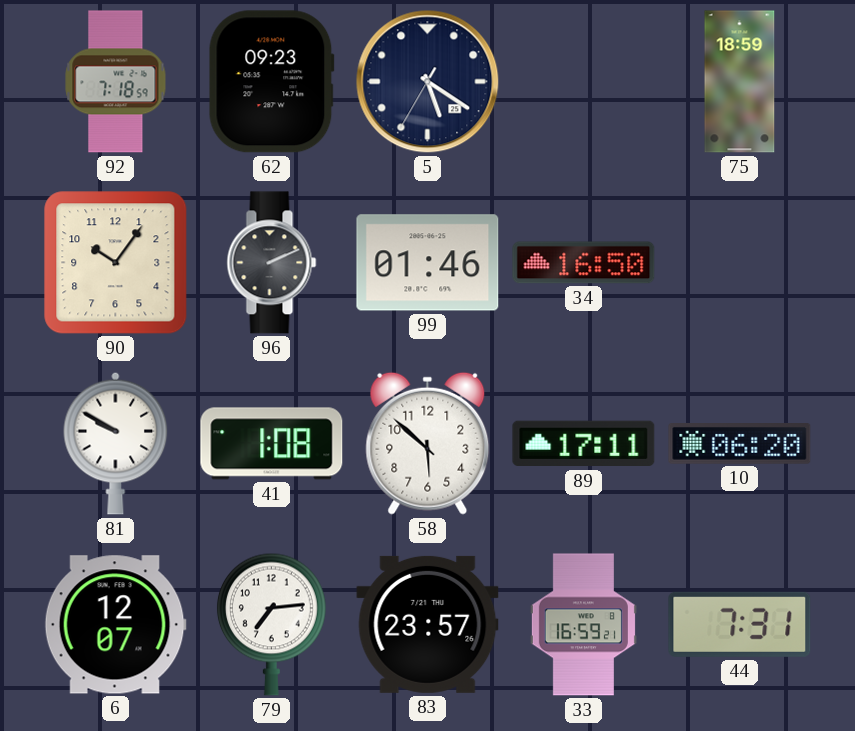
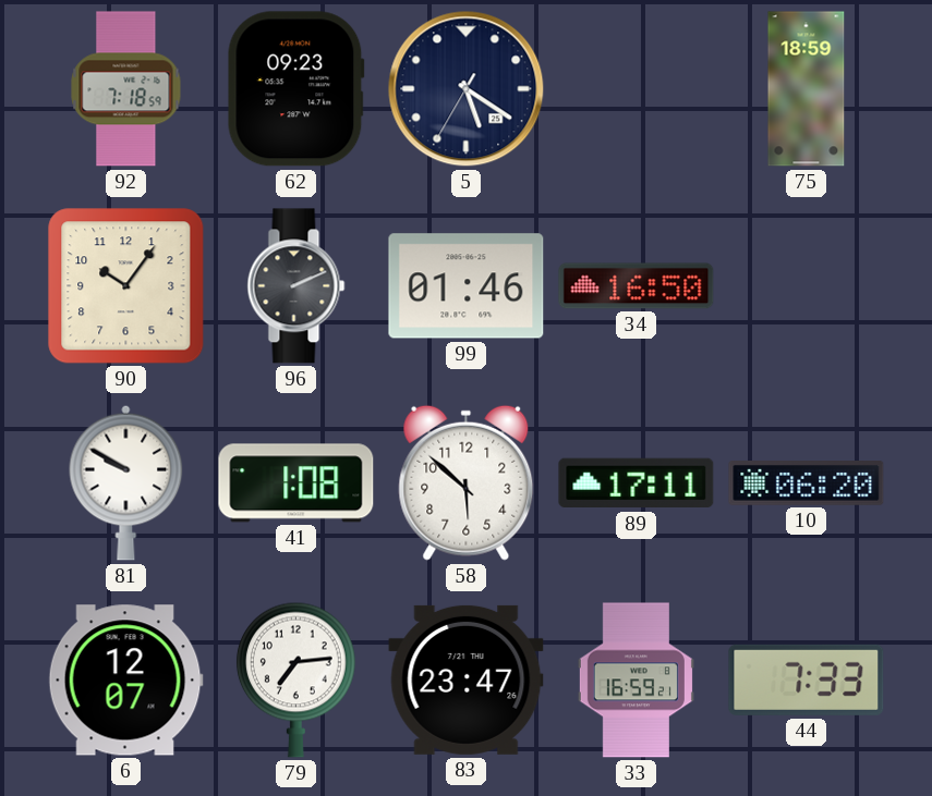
83: 23:57 -> 23:47 (467, 679)
44: 7:31 -> 7:33 (807, 679)
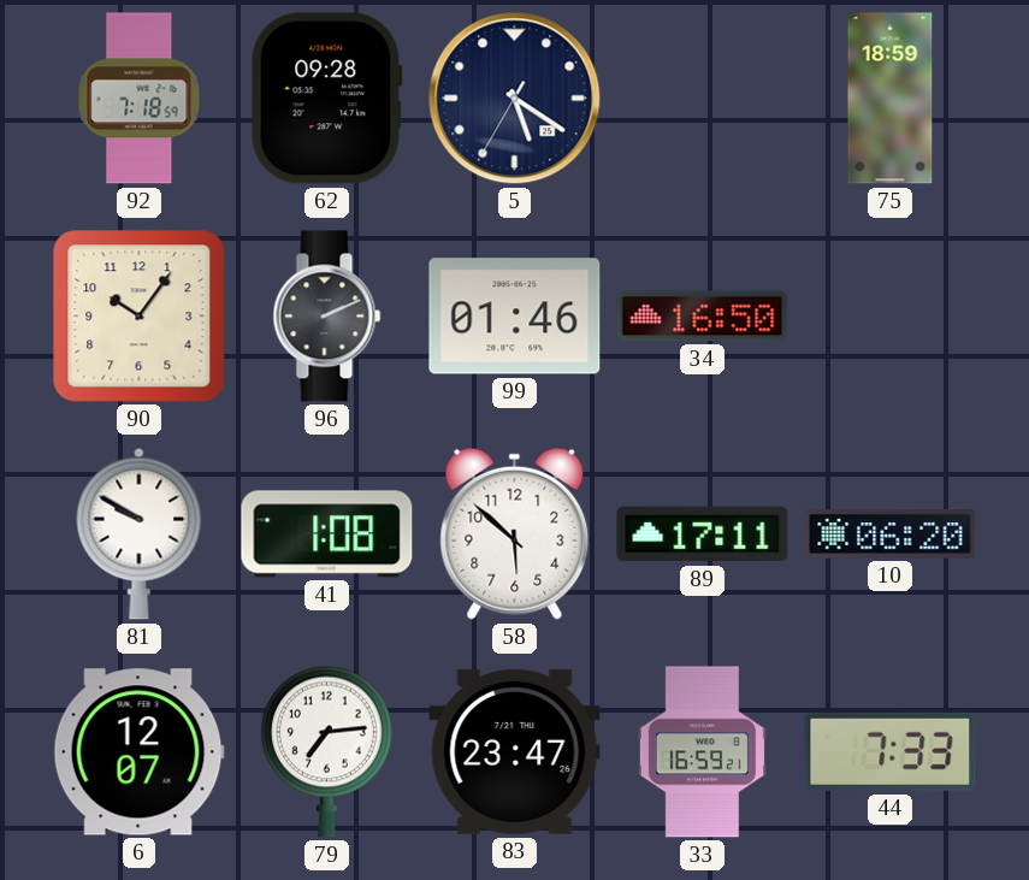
62: 09:23 -> 09:28 (326, 99)
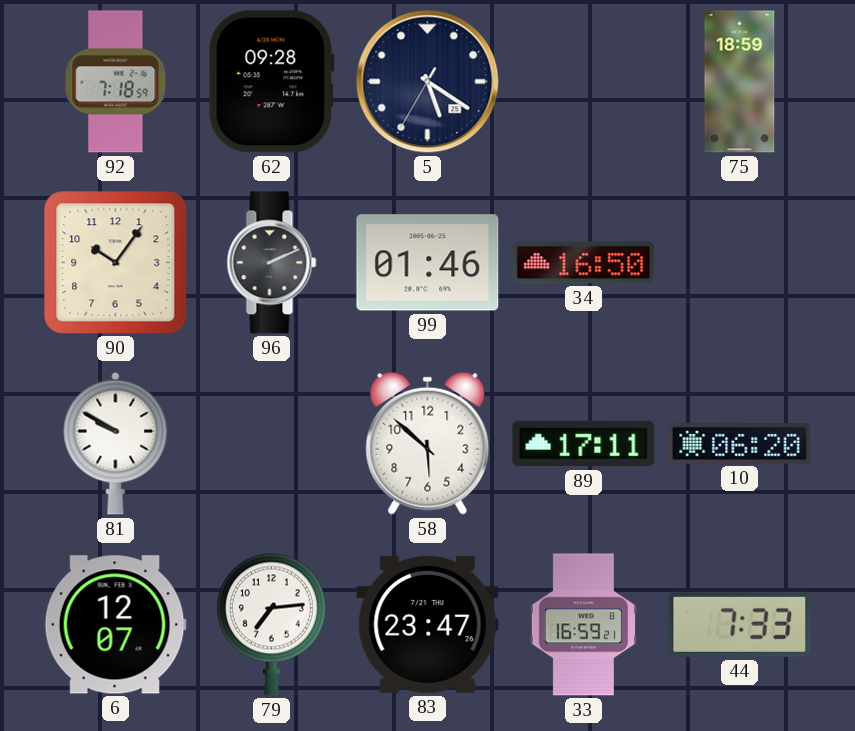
41: 1:08 -> none (327, 535)
